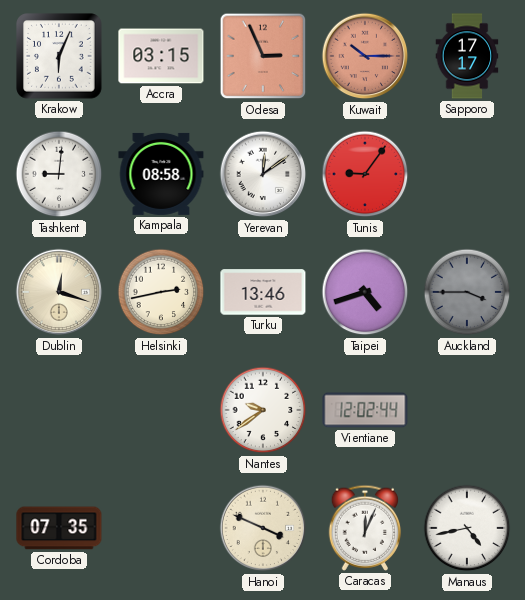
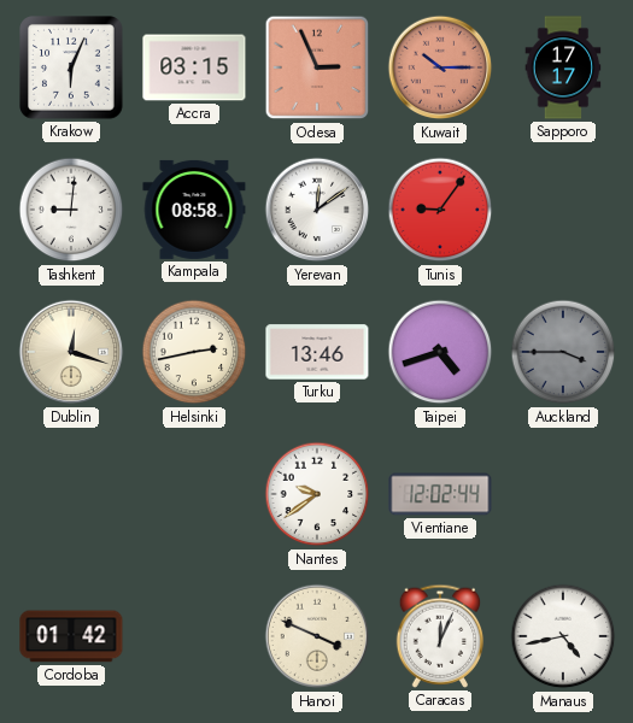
Cordoba: 07:35 -> 01:42 (71, 636)
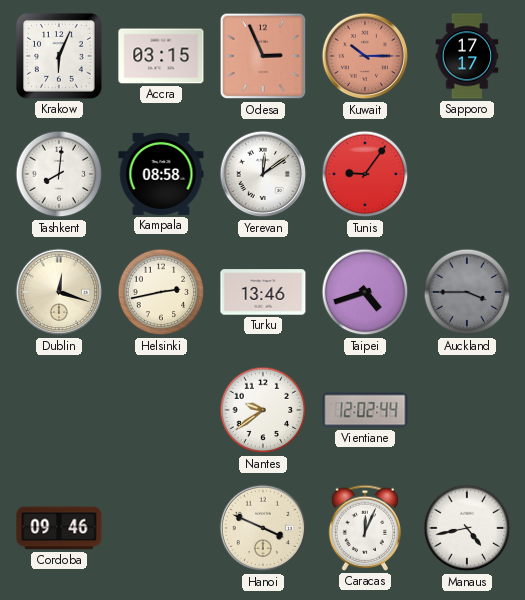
Tashkent: 9:01 -> 8:01 (59, 174)
Cordoba: 01:42 -> 09:46 (59, 528)
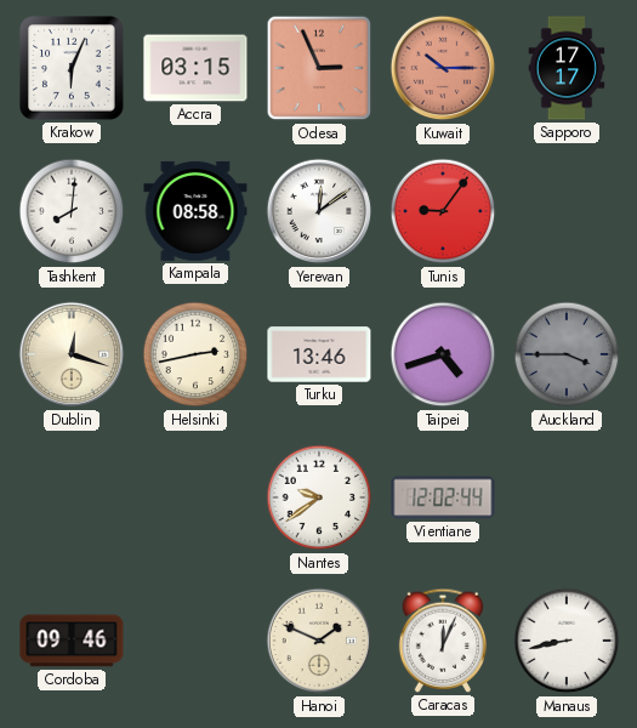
Hanoi: 3:49 -> 1:49 (319, 641)
Manaus: 4:43 -> 8:43 (567, 641)
